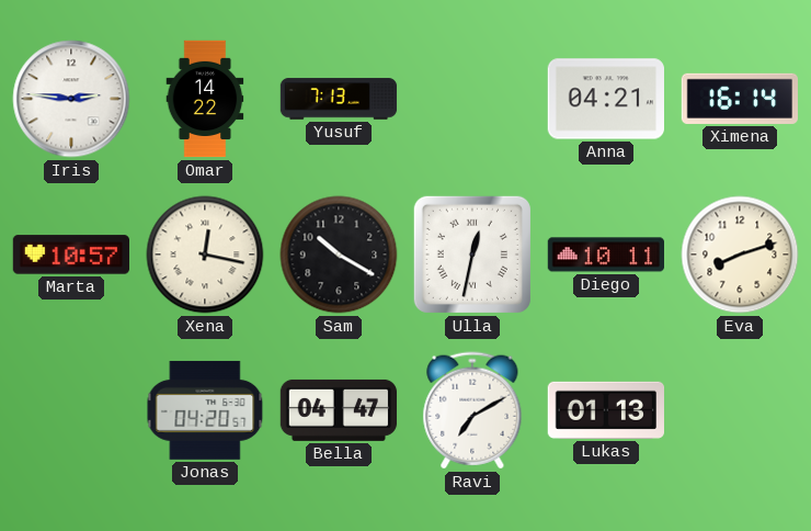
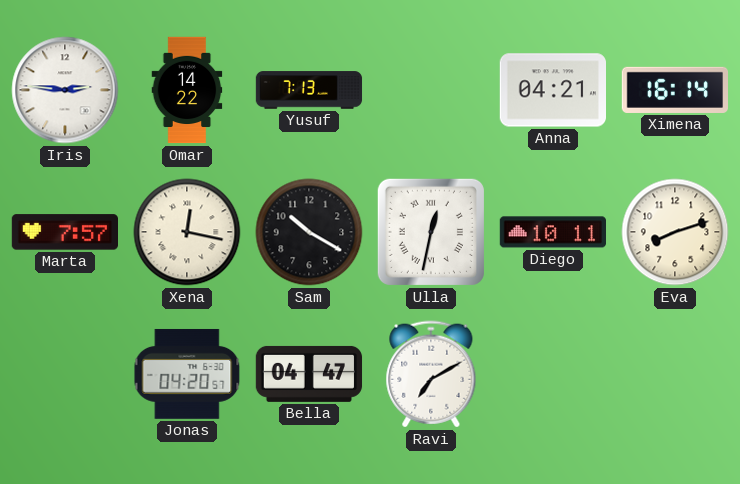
Marta: 10:57 -> 7:57 (64, 232)
Lukas: 01:13 -> none (605, 410)
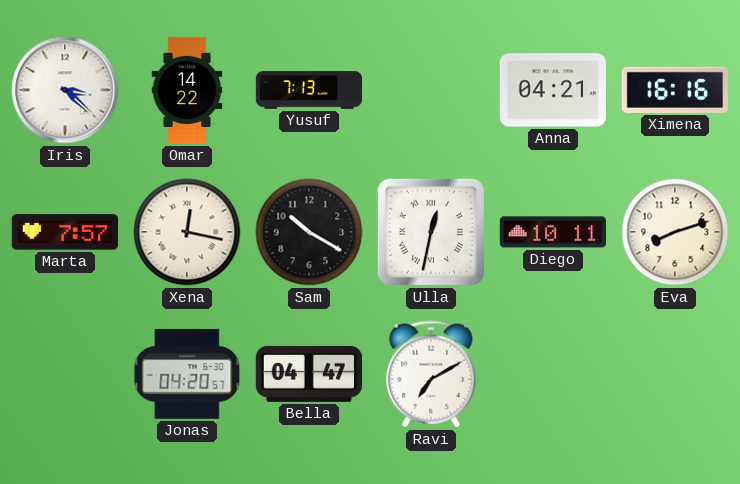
Iris: 2:46 -> 3:22 (65, 90)
Ximena: 16:14 -> 16:16 (674, 90)
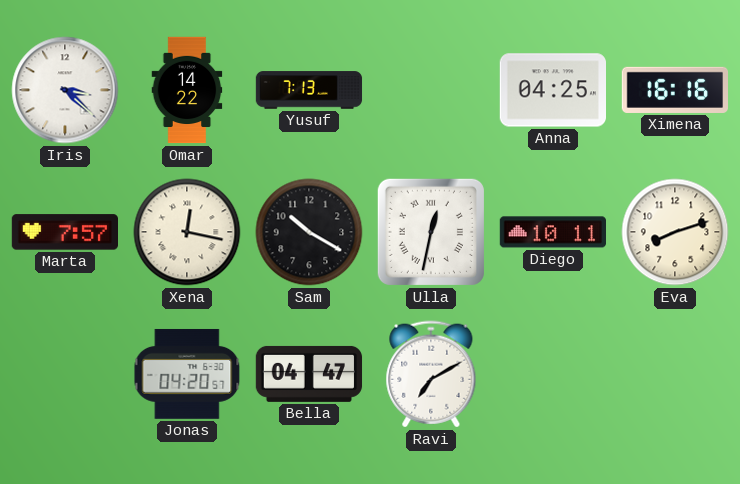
Anna: 04:21 -> 04:25 (552, 90)
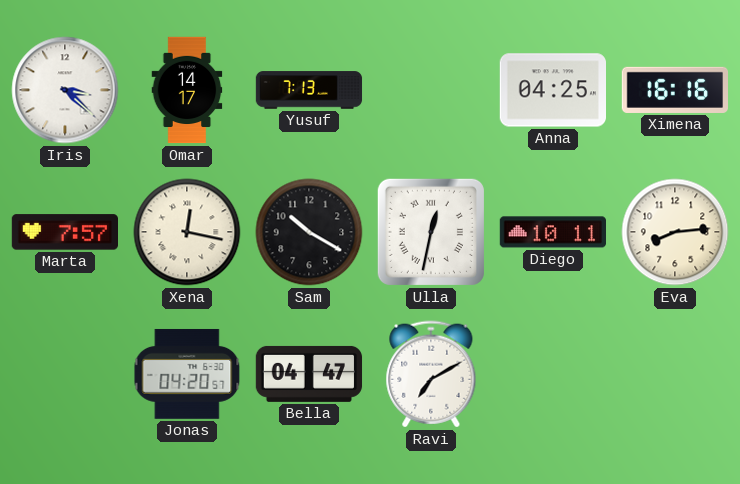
Omar: 14:22 -> 14:17 (187, 90)
Eva: 8:12 -> 8:14 (675, 232)
